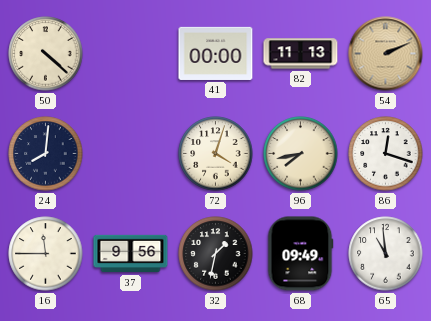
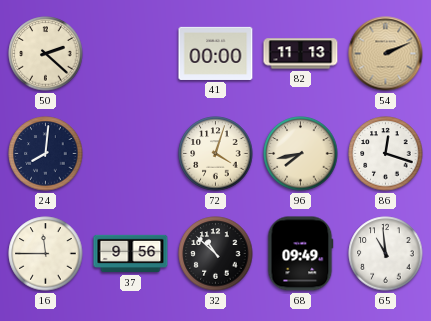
50: 4:22 -> 2:22 (46, 54)
32: 1:32 -> 10:52 (216, 254)
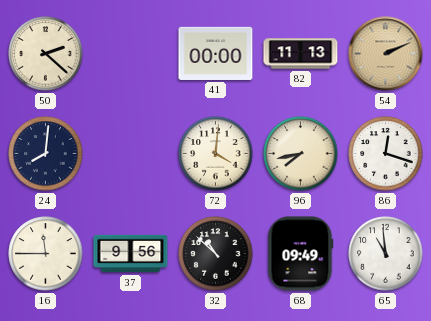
72: 4:03 -> 4:01 (216, 154)
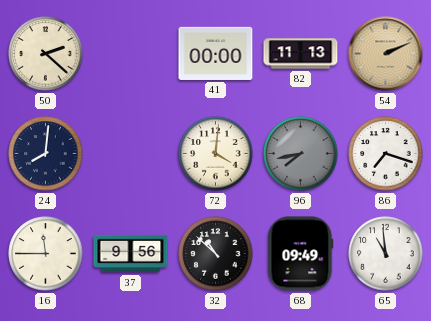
96 dial: cream -> grey (301, 154)
86: 12:18 -> 7:18 (386, 154)
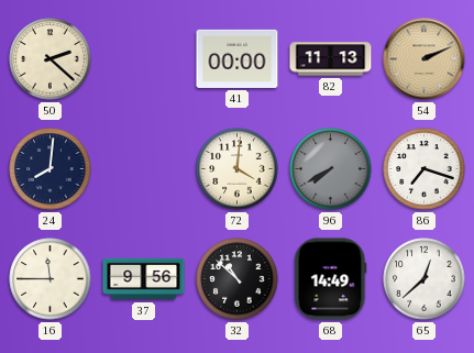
96: 7:43 -> 7:40 (331, 169)
68: 09:49 -> 14:49 (331, 279)
65: 10:59 -> 12:38 (425, 279)
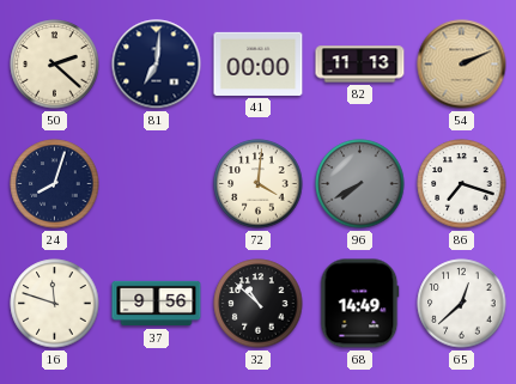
81: none -> 7:01 (157, 65)
24: 8:01 -> 8:03 (55, 184)
16: 11:45 -> 11:48 (55, 304)
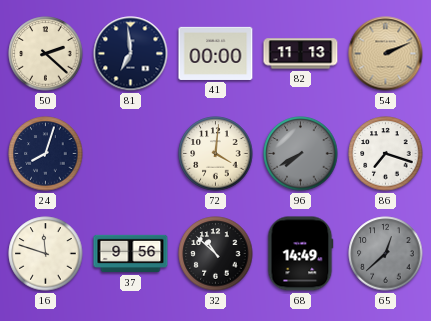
81: 7:01 -> 6:59 (131, 54)
65 dial: white -> grey (386, 254)
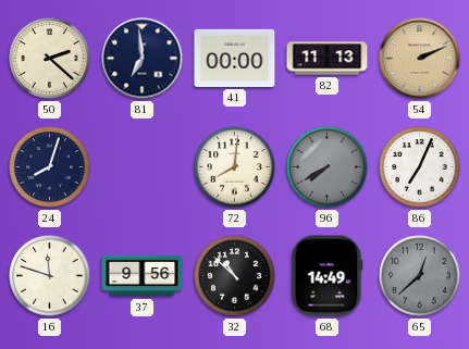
72: 4:01 -> 8:01 (235, 167)
86: 7:18 -> 7:04 (420, 167)
